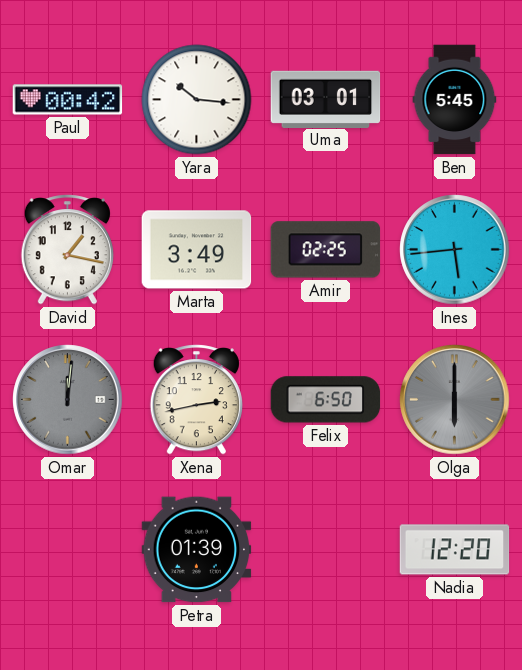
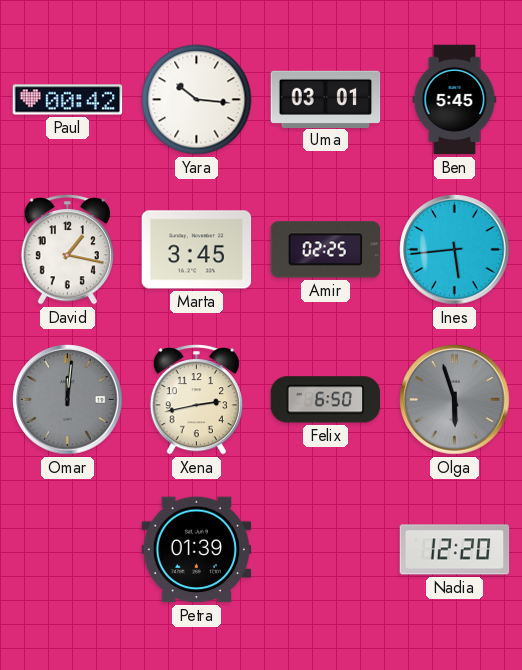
Marta: 3:49 -> 3:45 (197, 250)
Olga: 6:00 -> 5:57 (455, 400)
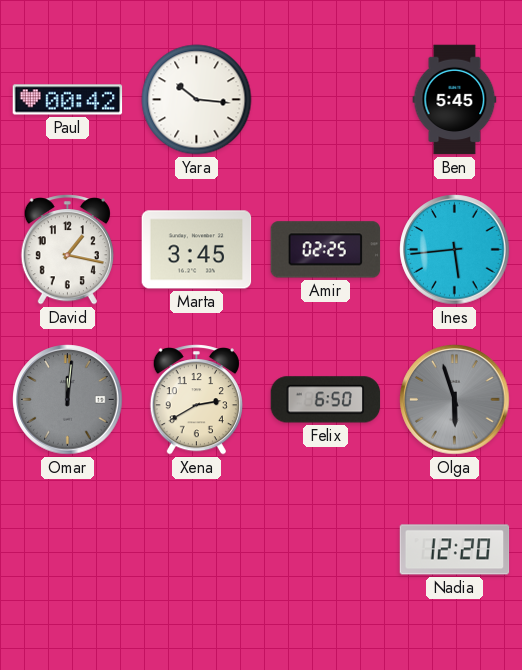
Uma: 03:01 -> none (326, 99)
Xena: 2:43 -> 2:40 (196, 400)
Petra: 01:39 -> none (197, 550)
